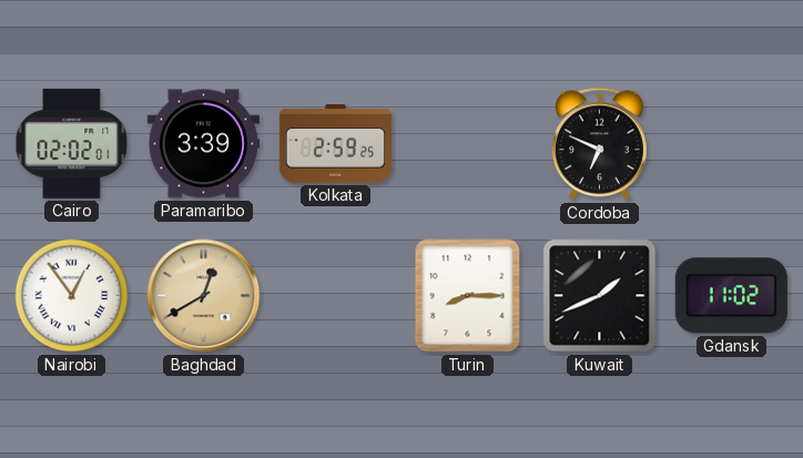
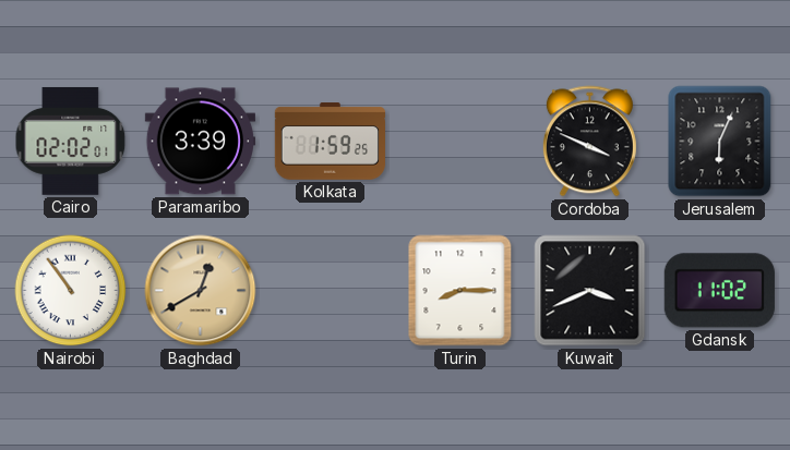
Kolkata: 2:59 -> 1:59 (330, 142)
Cordoba: 6:49 -> 3:49 (589, 142)
Jerusalem: none -> 6:04 (720, 142)
Nairobi: 12:54 -> 10:54 (71, 291)
Kuwait: 1:41 -> 3:41 (590, 291)
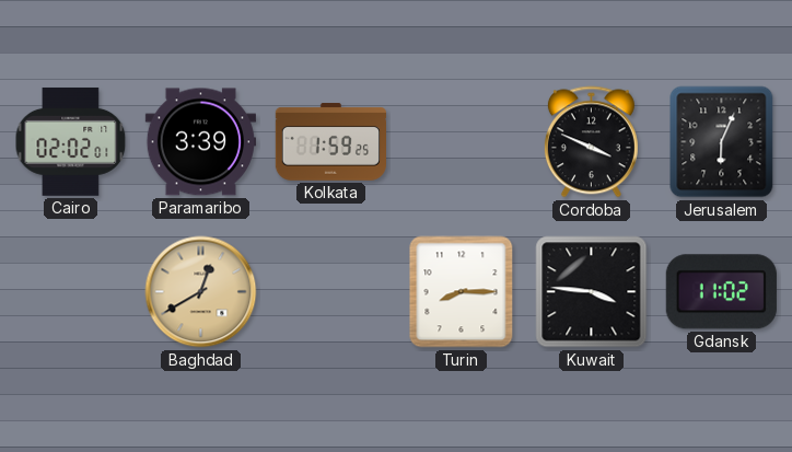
Nairobi: 10:54 -> none (71, 291)
Kuwait: 3:41 -> 3:46 (592, 292)
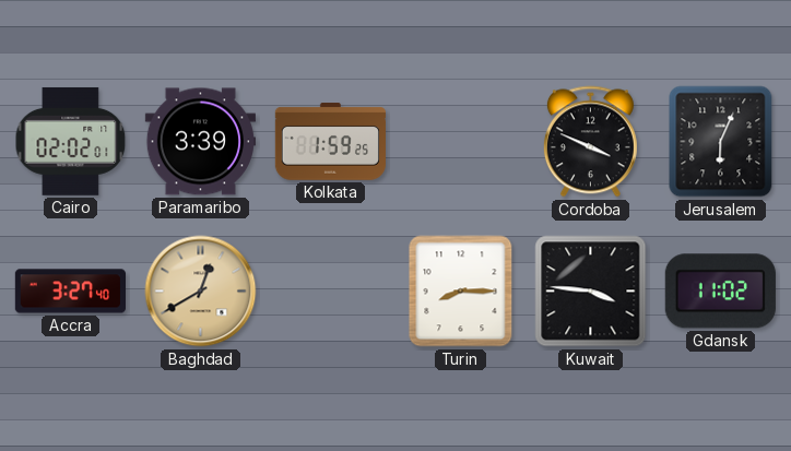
Accra: none -> 3:27 (70, 292)
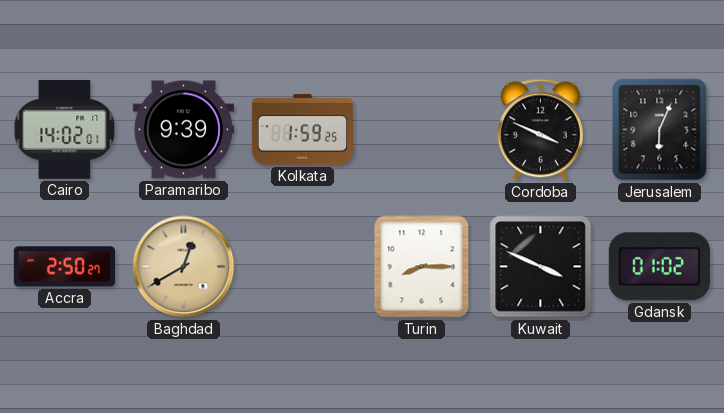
Cairo: 02:02 -> 14:02 (65, 129)
Paramaribo: 3:39 -> 9:39 (183, 130)
Accra: 3:27 -> 2:50 (64, 267)
Kuwait: 3:46 -> 3:49 (541, 267)
Gdansk: 11:02 -> 01:02 (659, 267)
